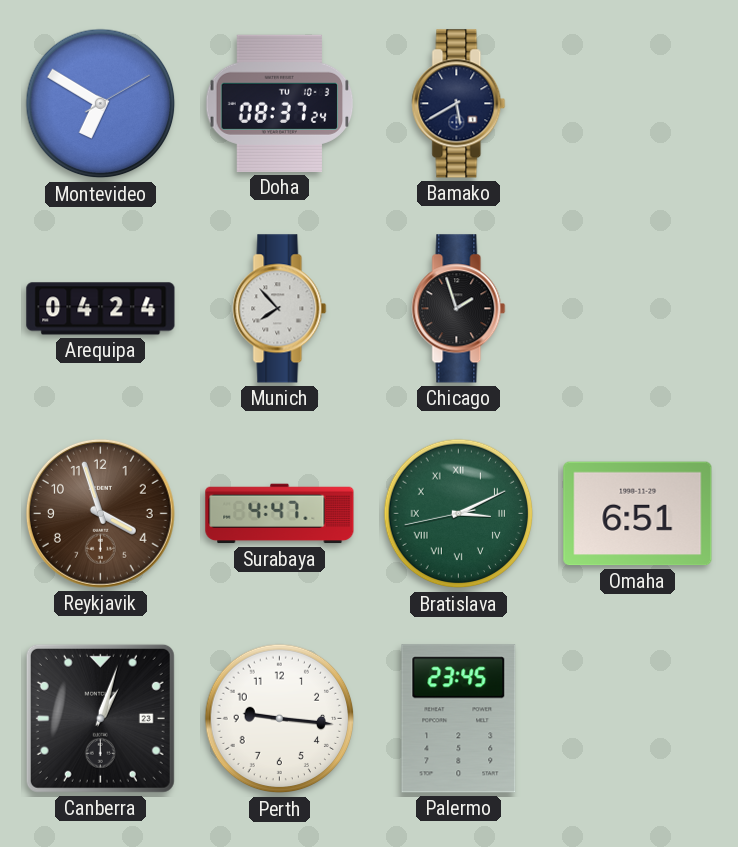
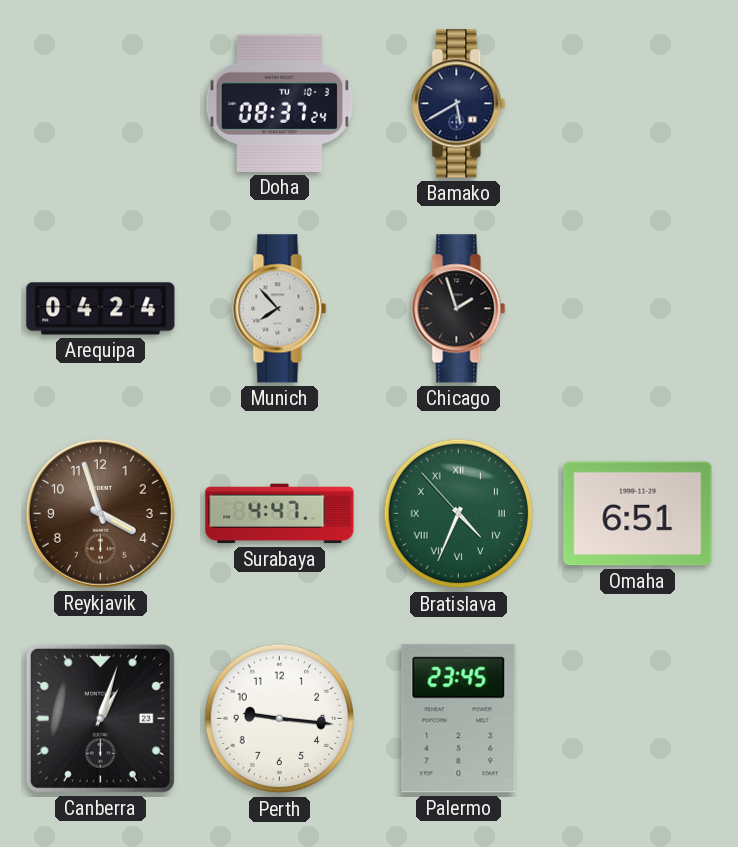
Montevideo: 6:50 -> none (101, 104)
Bratislava: 3:10 -> 4:33 (459, 514)
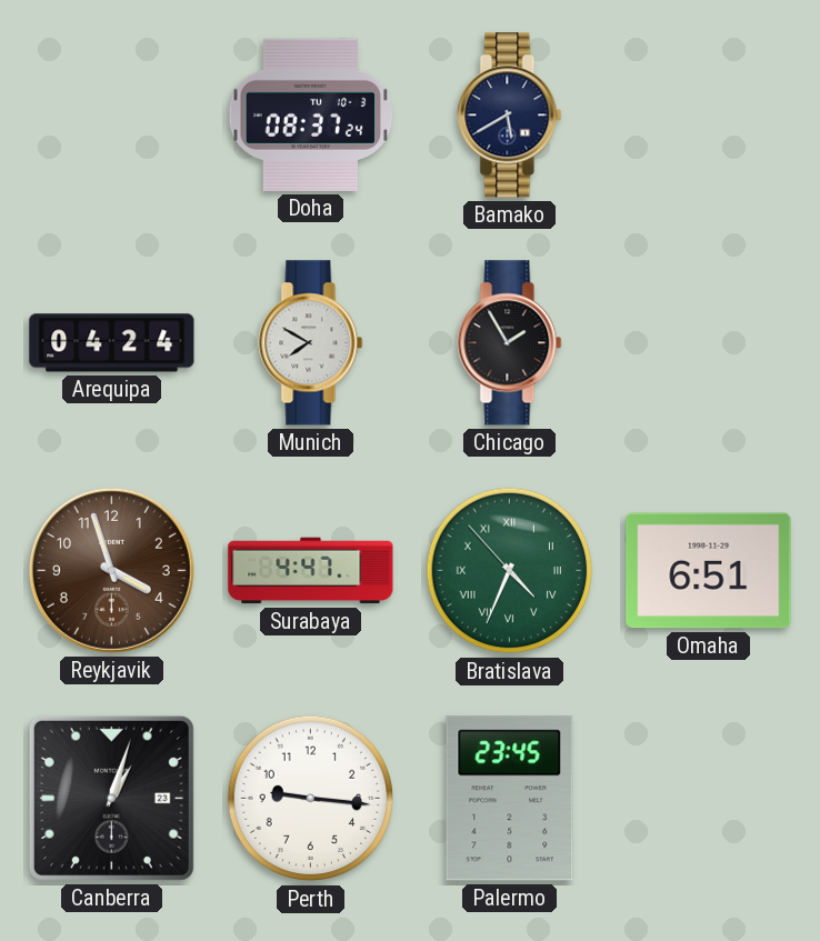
Munich: 7:53 -> 7:50 (311, 343)
Chicago: 1:57 -> 1:55 (510, 343)
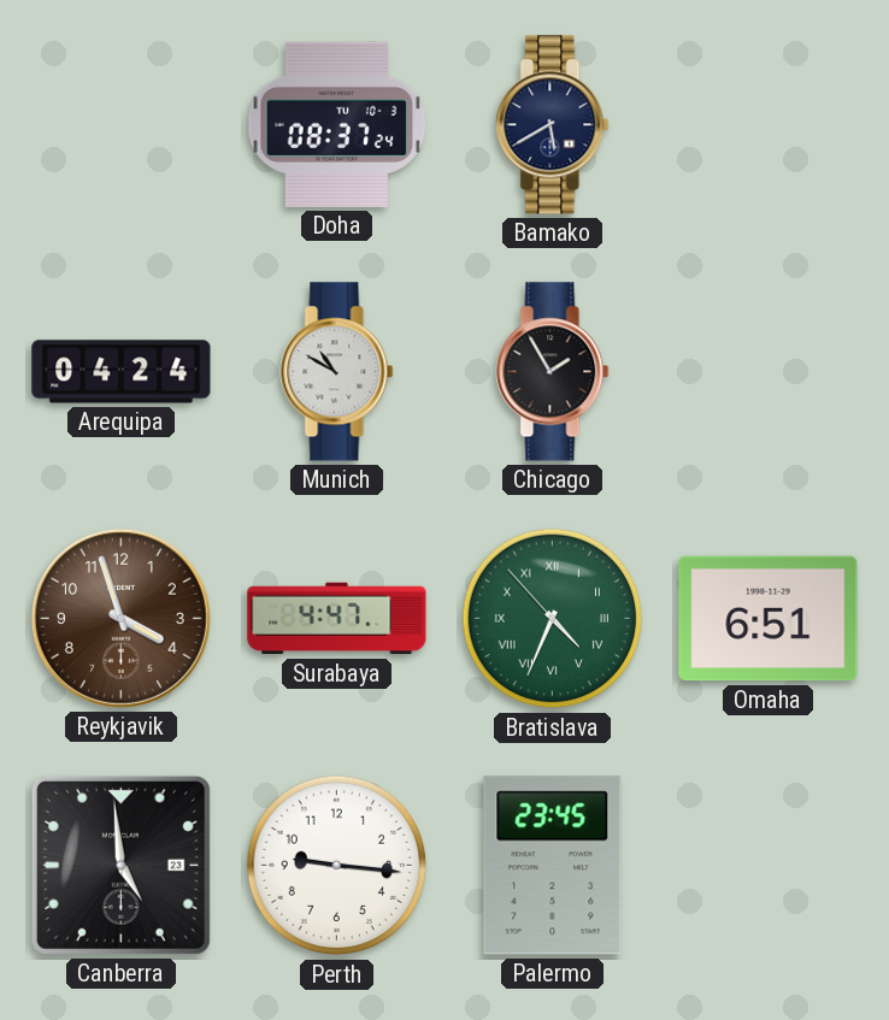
Munich: 7:50 -> 10:50 (337, 372)
Canberra: 1:03 -> 4:59 (120, 865)
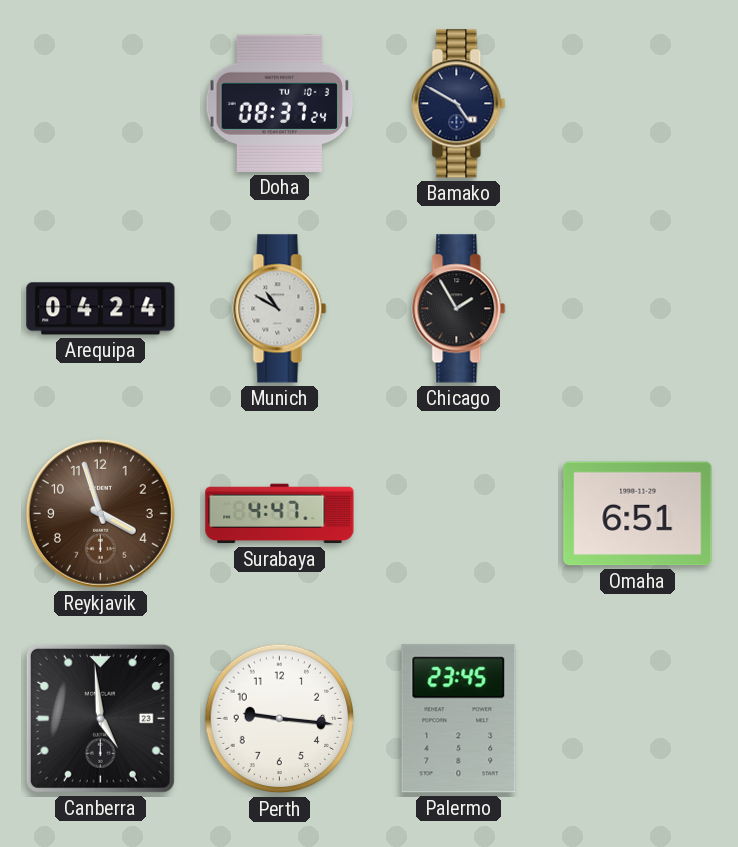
Bamako: 5:40 -> 4:50 (459, 104)
Bratislava: 4:33 -> none (553, 619)
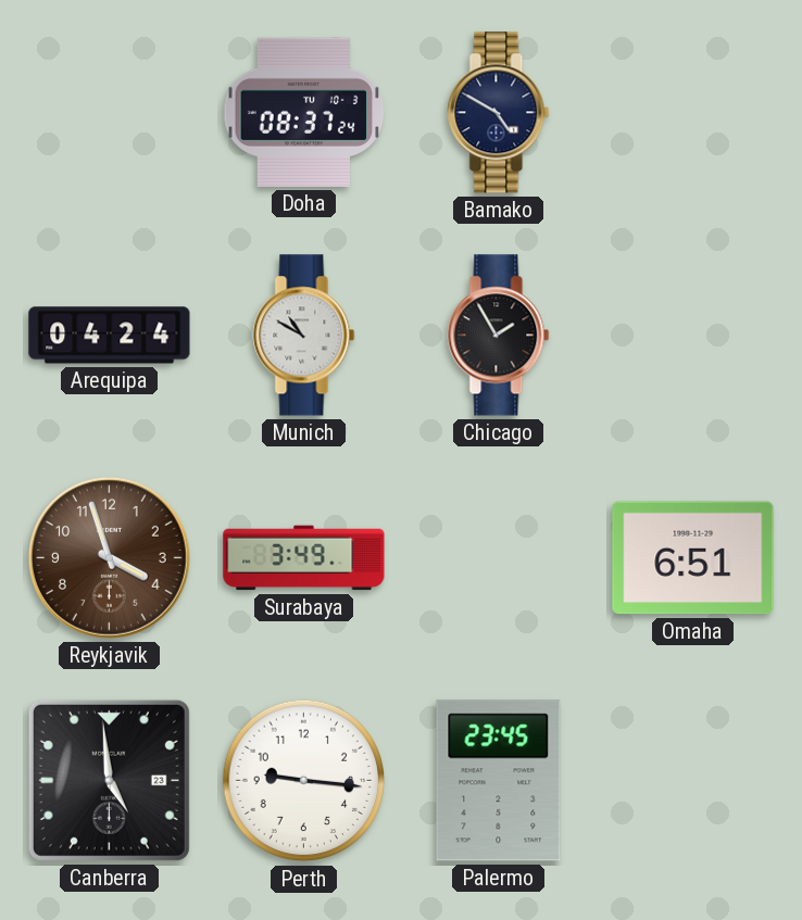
Surabaya: 4:47 -> 3:49 (304, 558)
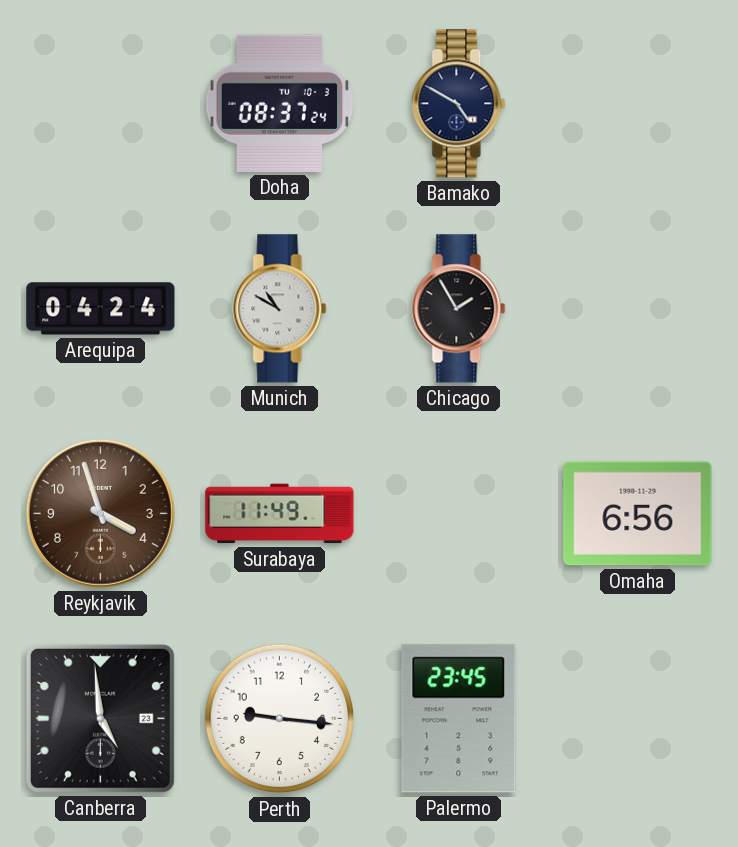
Surabaya: 3:49 -> 11:49 (280, 514)
Omaha: 6:51 -> 6:56 (638, 514)
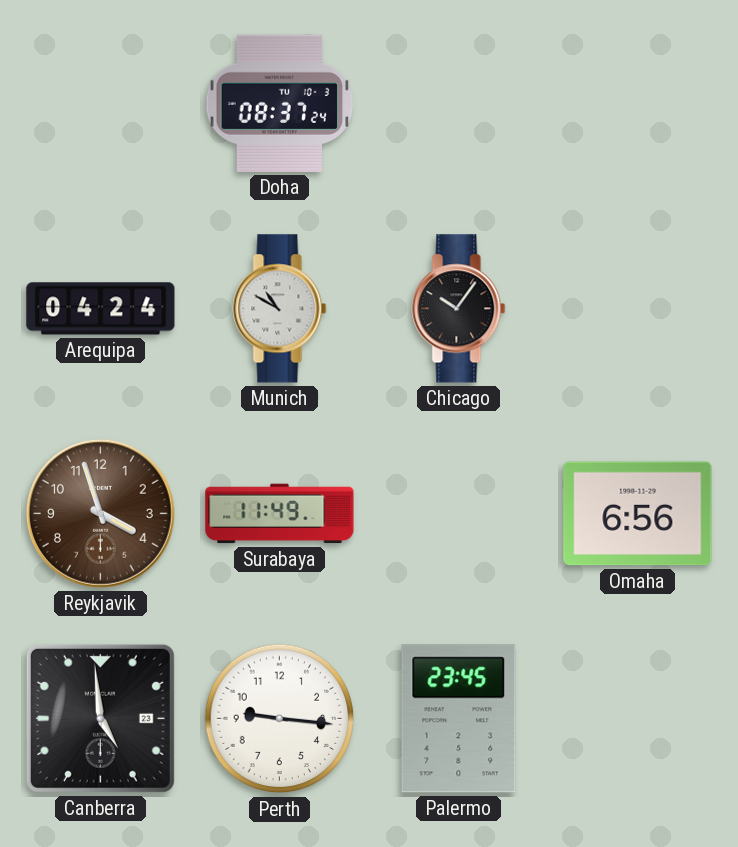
Bamako: 4:50 -> none (459, 104)
Chicago: 1:55 -> 10:06 (459, 309)
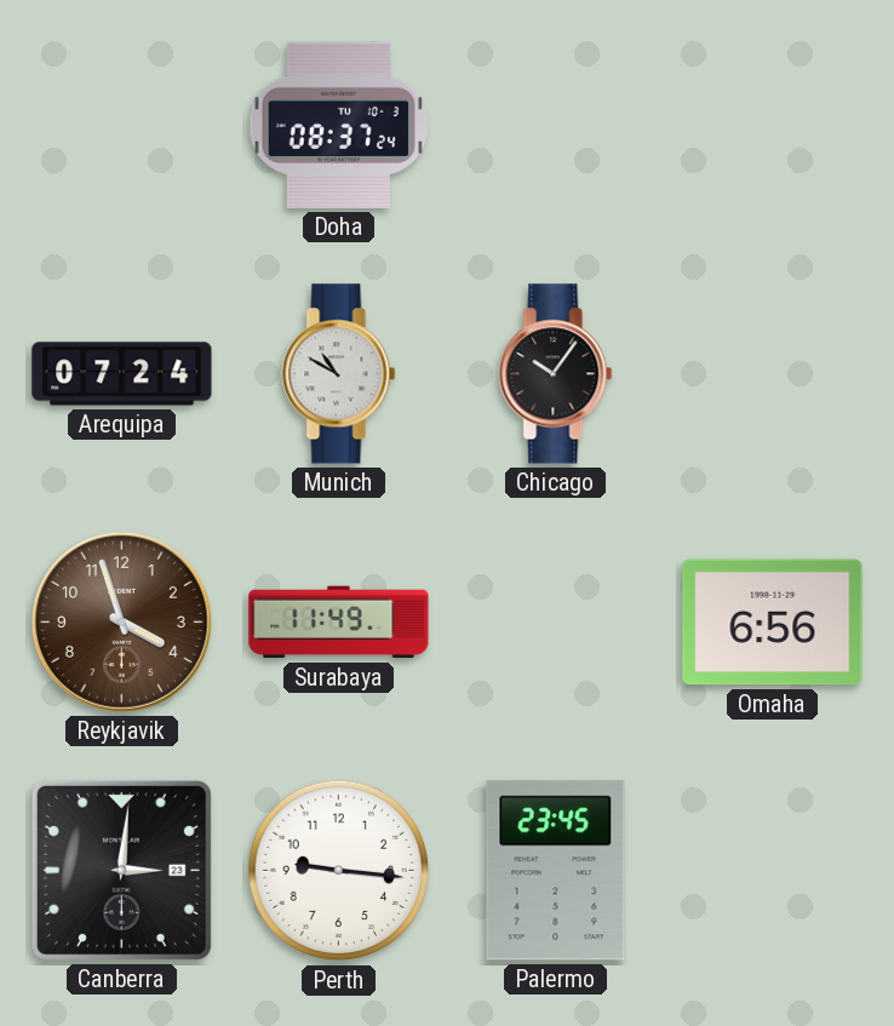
Arequipa: 04:24 -> 07:24 (122, 374)
Canberra: 4:59 -> 3:01 (121, 870)
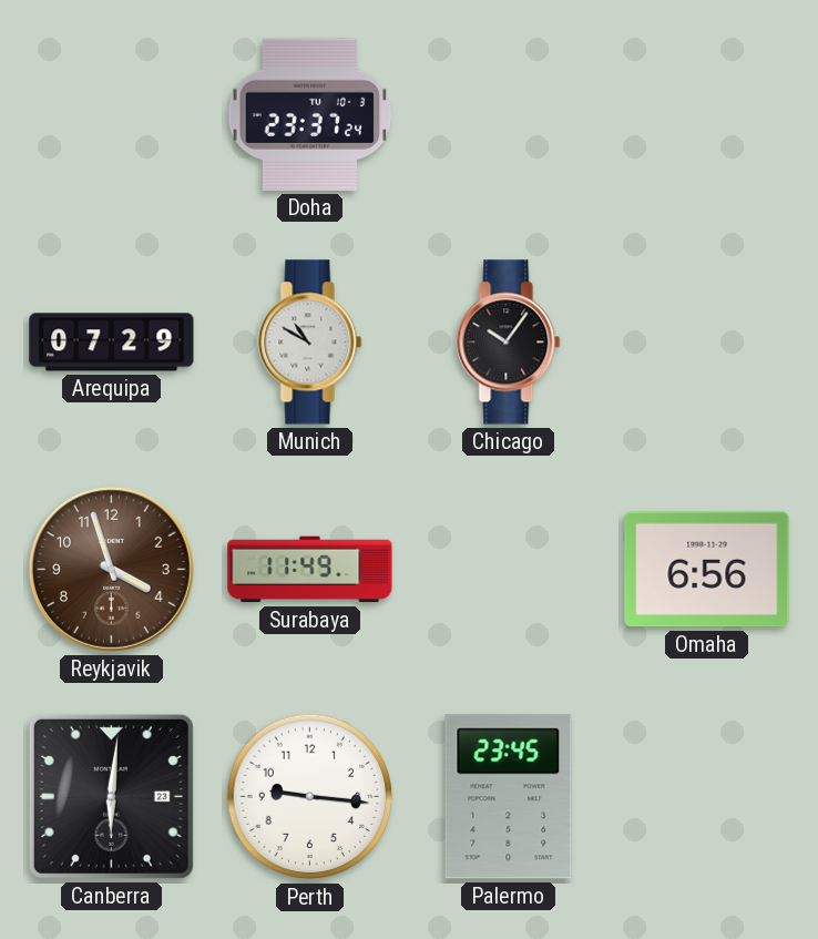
Doha: 08:37 -> 23:37 (310, 114)
Arequipa: 07:24 -> 07:29 (112, 343)
Canberra: 3:01 -> 6:01 (111, 796)
